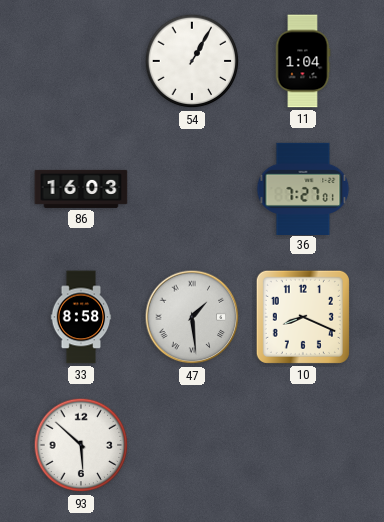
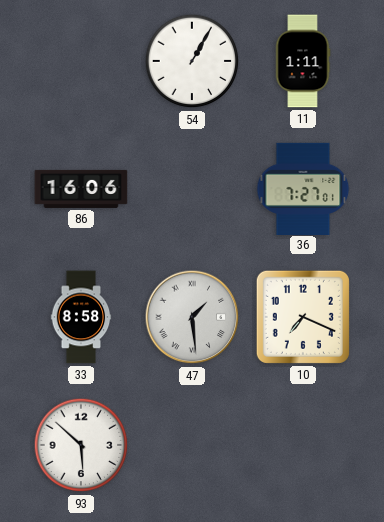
11: 1:04 -> 1:11 (303, 61)
86: 16:03 -> 16:06 (81, 189)
10: 8:19 -> 7:19 (303, 317)
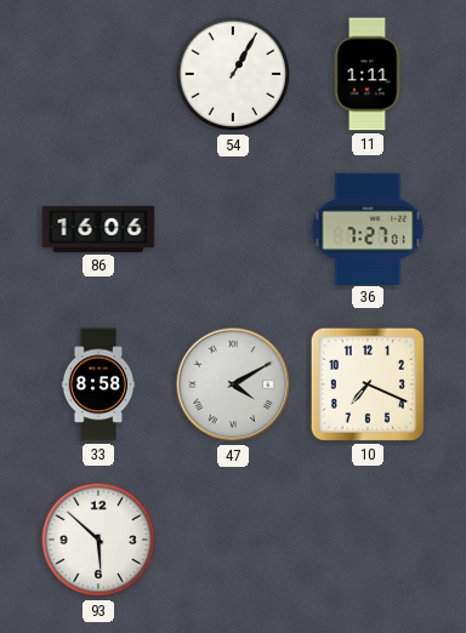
47: 1:29 -> 4:10 (233, 384)
